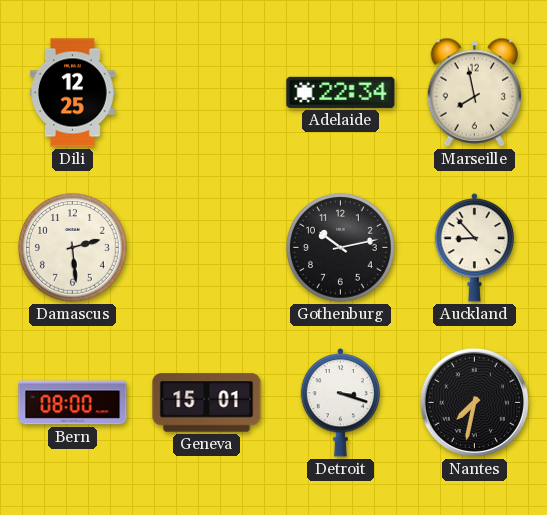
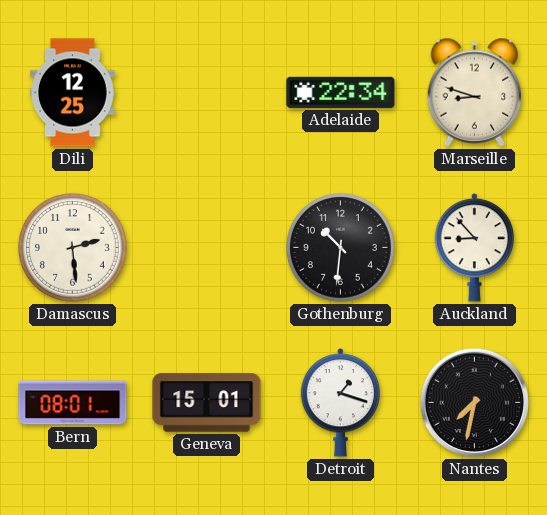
Marseille: 7:58 -> 8:48 (475, 92)
Gothenburg: 10:13 -> 10:31 (341, 248)
Bern: 08:00 -> 08:01 (73, 403)
Detroit: 3:18 -> 1:18 (341, 403)
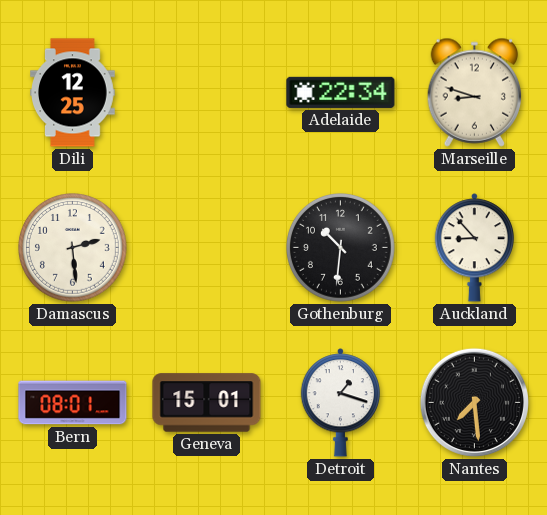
Nantes: 7:32 -> 7:29 (474, 402)
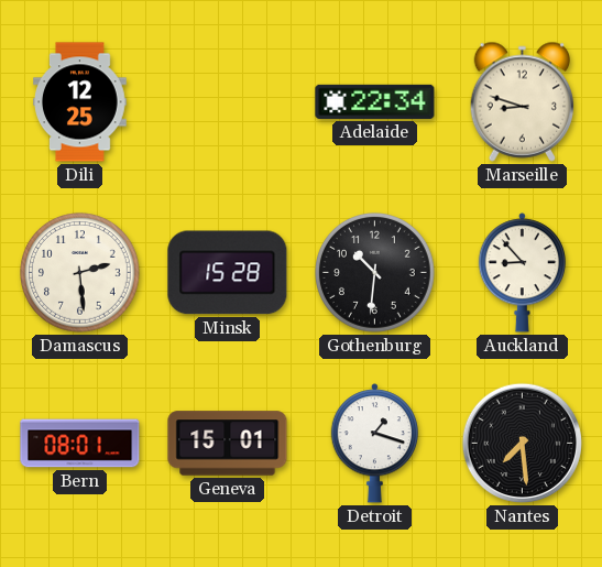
Minsk: none -> 15:28 (228, 273)
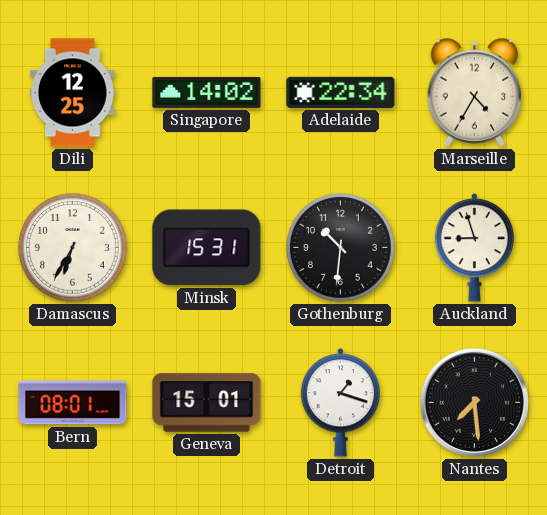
Singapore: none -> 14:02 (207, 92)
Marseille: 8:48 -> 4:35 (475, 92)
Damascus: 2:29 -> 6:35 (73, 248)
Minsk: 15:28 -> 15:31 (207, 248)
Auckland: 8:53 -> 8:57 (475, 248)
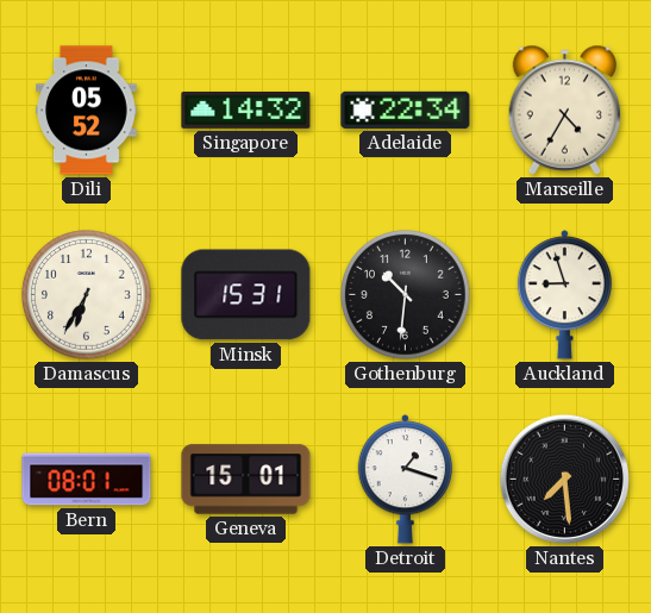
Dili: 12:25 -> 05:52 (87, 111)
Singapore: 14:02 -> 14:32 (246, 110)
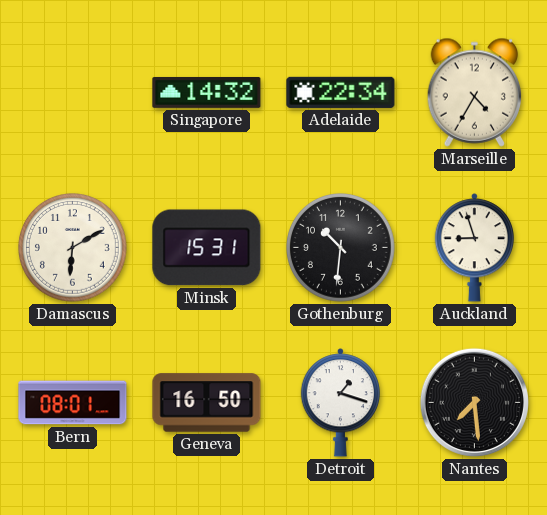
Dili: 05:52 -> none (87, 111)
Damascus: 6:35 -> 6:10 (73, 248)
Geneva: 15:01 -> 16:50 (207, 403)
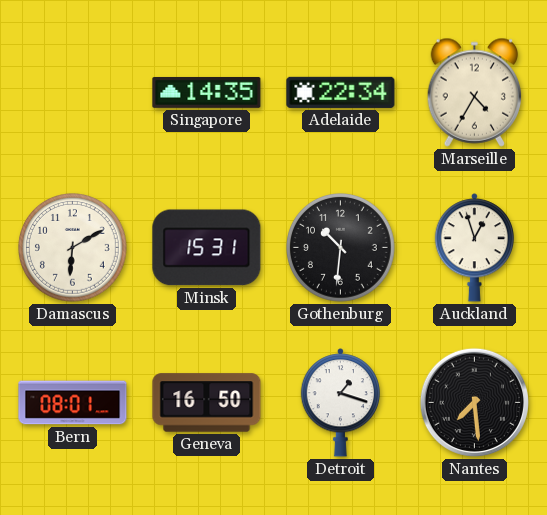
Singapore: 14:32 -> 14:35 (207, 92)
Auckland: 8:57 -> 12:57 (475, 248)
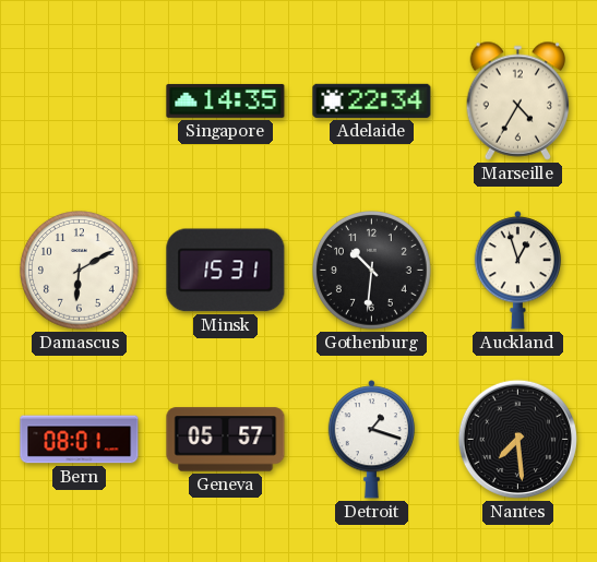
Geneva: 16:50 -> 05:57 (226, 440)
